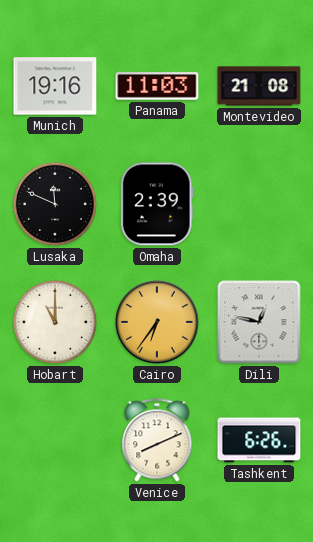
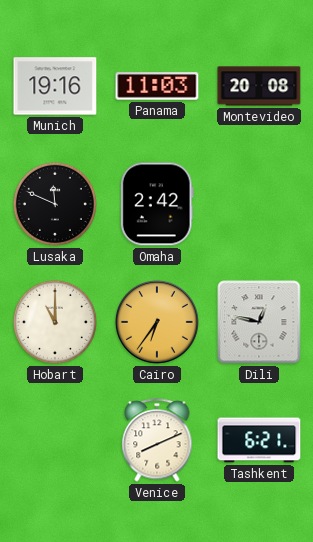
Montevideo: 21:08 -> 20:08 (259, 86)
Omaha: 2:39 -> 2:42 (157, 204)
Tashkent: 6:26 -> 6:21 (259, 440)
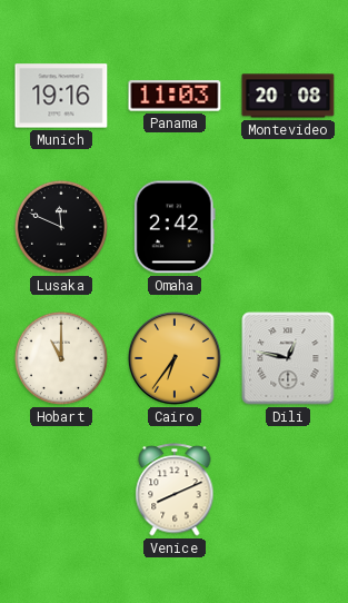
Tashkent: 6:21 -> none (259, 440)
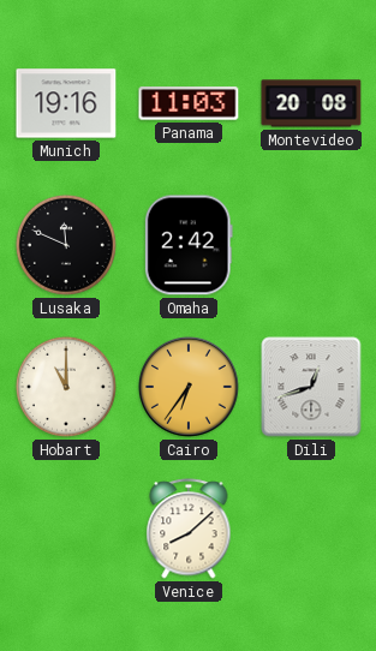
Dili: 12:47 -> 12:42 (311, 387)
Venice: 8:11 -> 8:08 (189, 528)
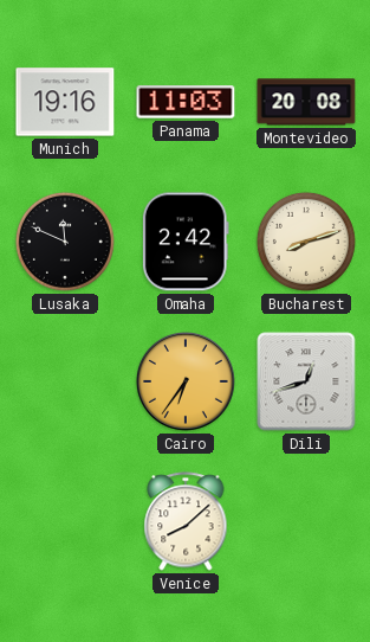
Bucharest: none -> 8:12 (306, 242)
Hobart: 11:00 -> none (66, 387)
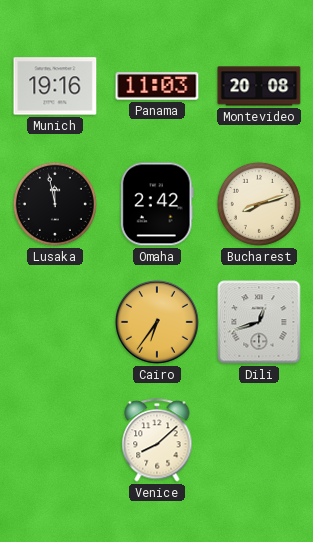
Lusaka: 11:49 -> 11:58 (55, 204)
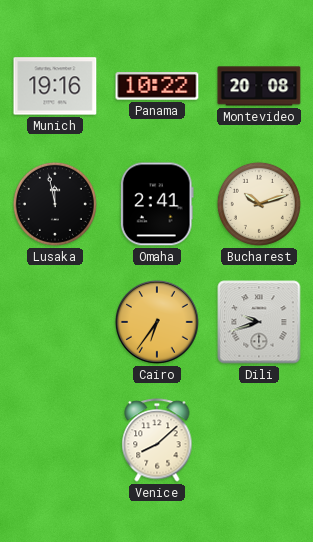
Panama: 11:03 -> 10:22 (157, 86)
Omaha: 2:42 -> 2:41 (157, 204)
Bucharest: 8:12 -> 10:12 (259, 204)
Dili: 12:42 -> 9:42 (259, 322)
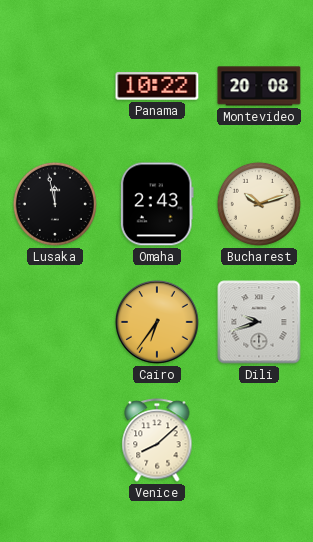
Munich: 19:16 -> none (55, 86)
Omaha: 2:41 -> 2:43 (157, 204)
